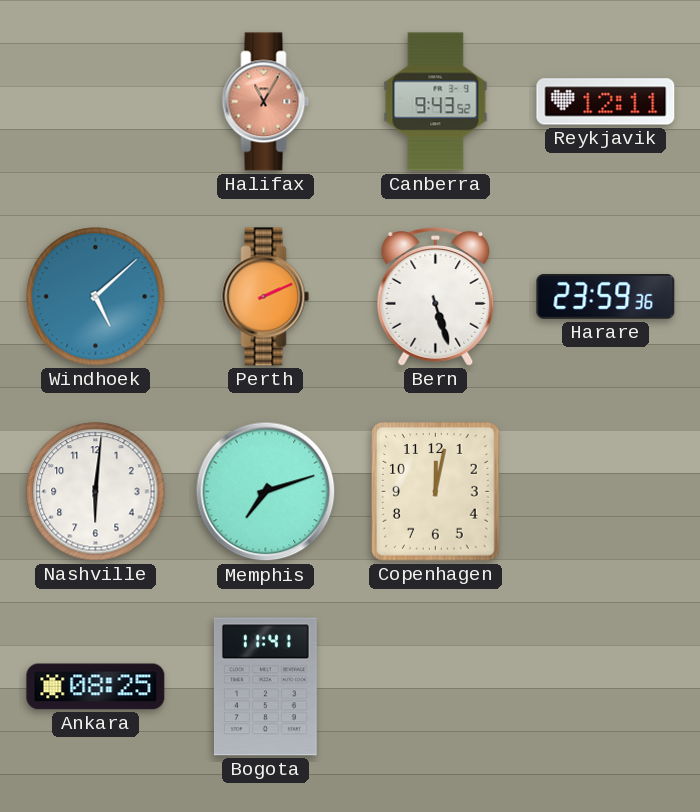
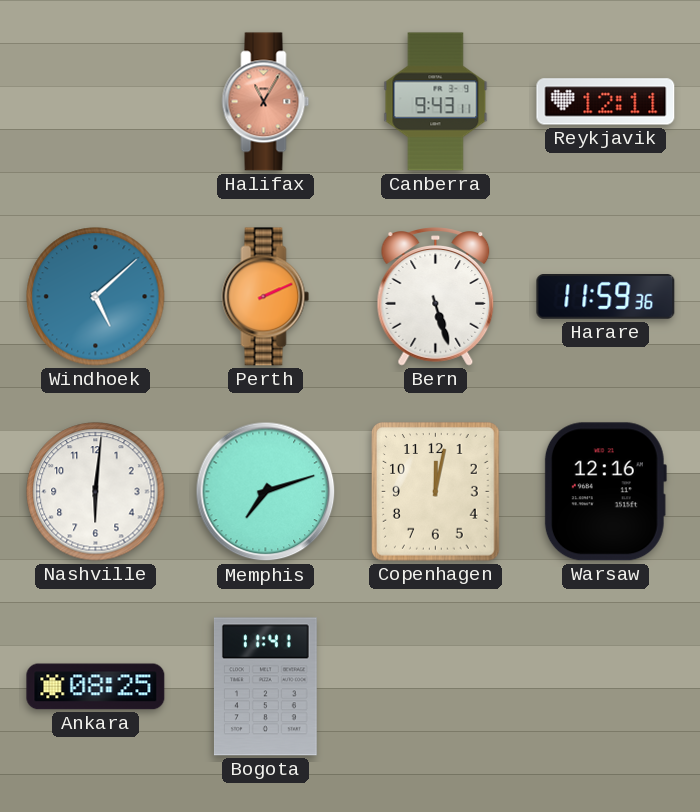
Canberra: 9:43:52 -> 9:43:11 (436, 102)
Harare: 23:59 -> 11:59 (606, 297)
Warsaw: none -> 12:16 (605, 492)
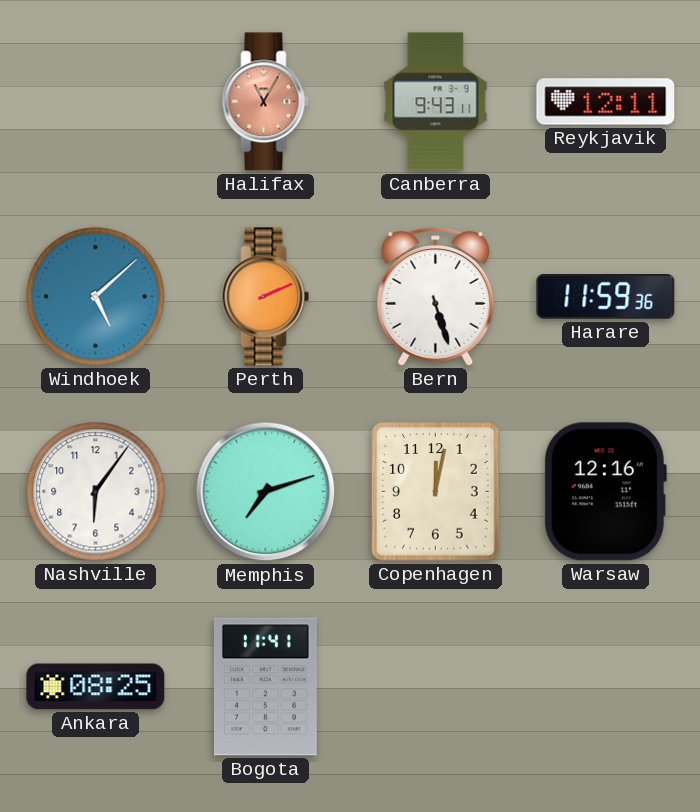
Nashville: 6:01 -> 6:06 (96, 492)
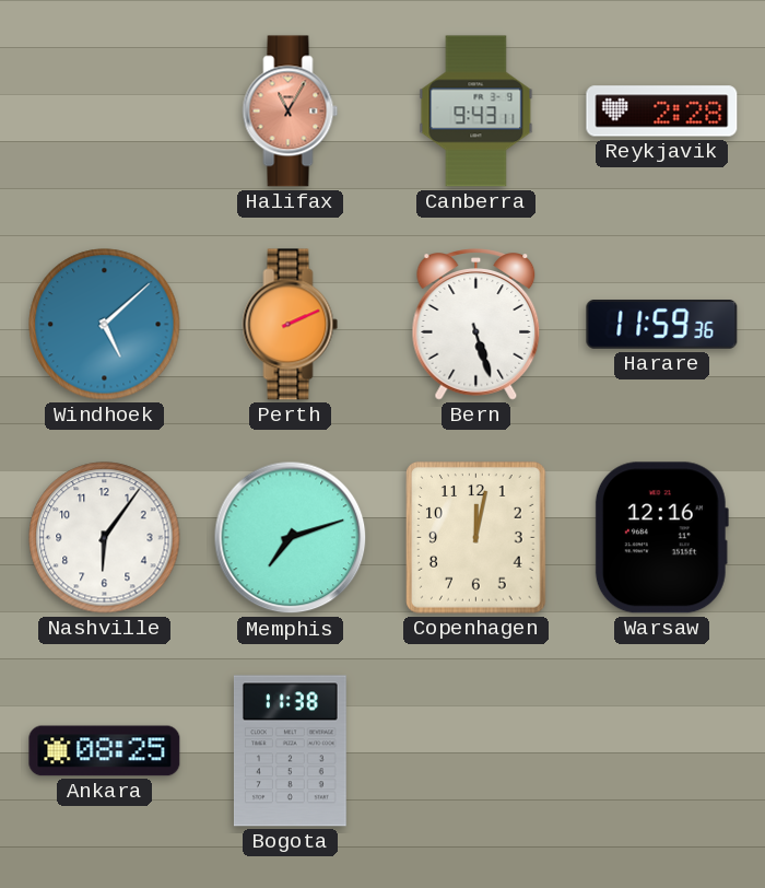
Reykjavik: 12:11 -> 2:28 (662, 112)
Bogota: 11:41 -> 11:38 (290, 751)
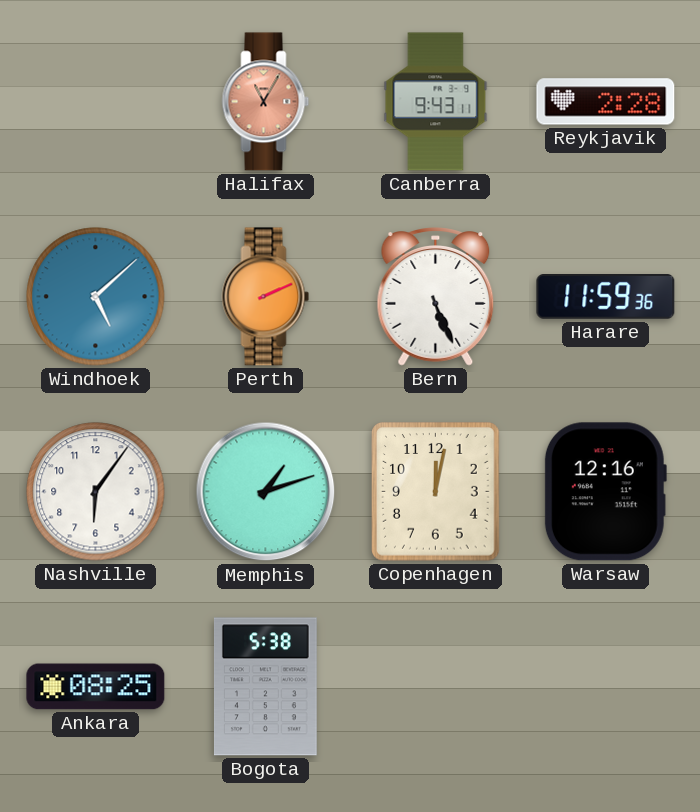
Bern: 5:27 -> 5:26 (436, 297)
Memphis: 7:12 -> 1:12 (266, 492)
Bogota: 11:38 -> 5:38 (265, 687)
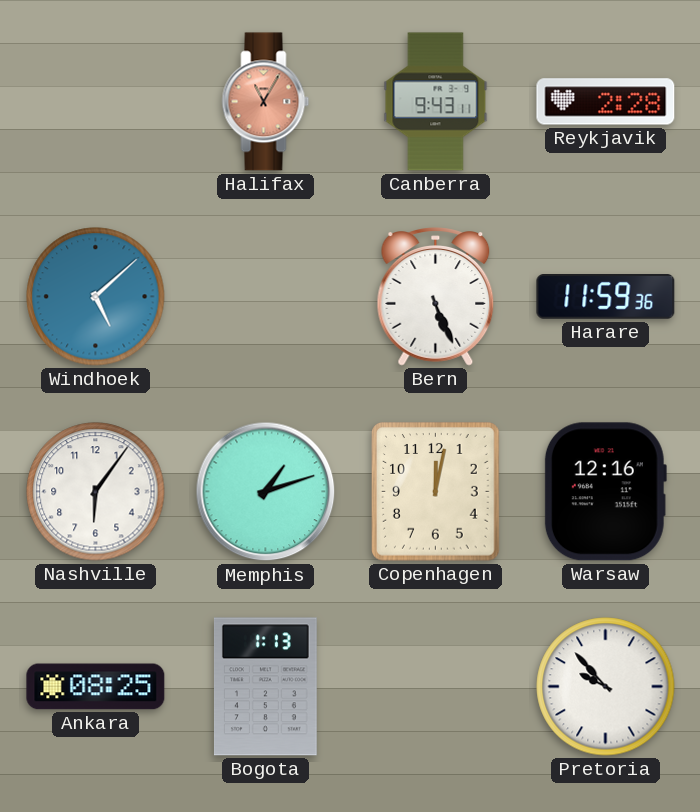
Perth: 2:11 -> none (266, 297)
Bogota: 5:38 -> 1:13 (265, 687)
Pretoria: none -> 9:53 (606, 687)
